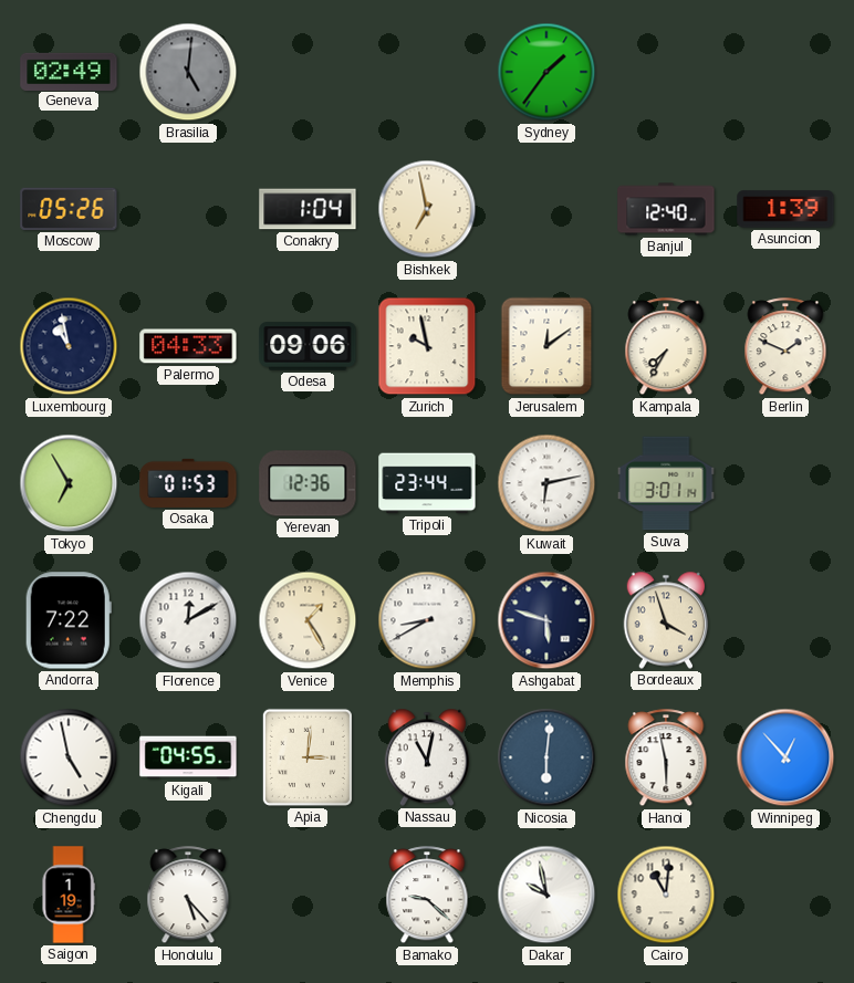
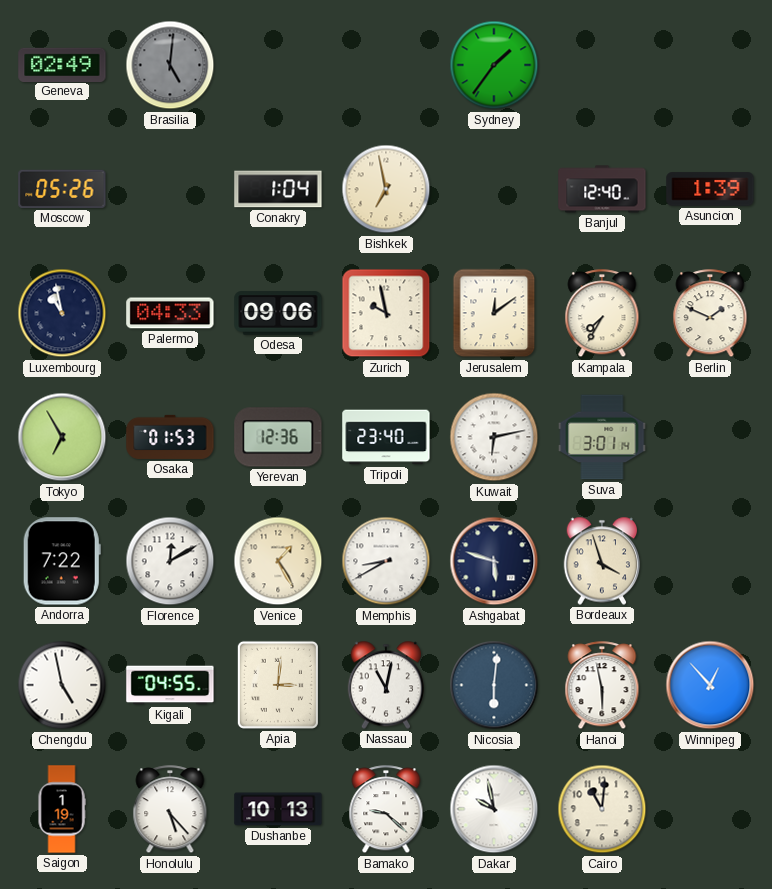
Tripoli: 23:44 -> 23:40 (386, 437)
Dushanbe: none -> 10:13 (278, 809)
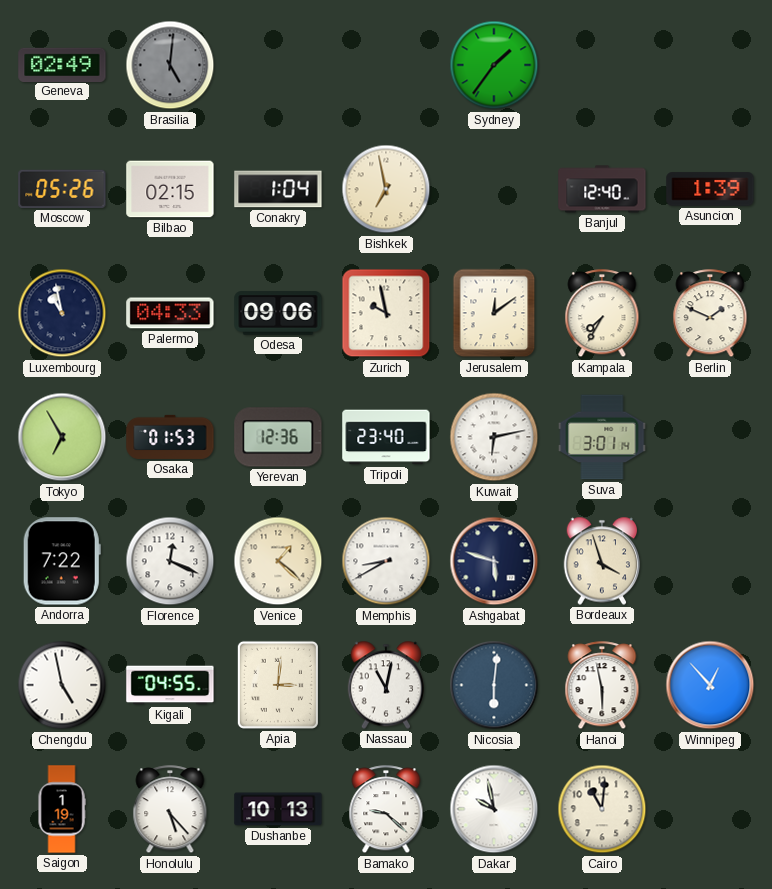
Bilbao: none -> 02:15 (170, 189)
Florence: 12:10 -> 12:19 (170, 561)
Venice: 1:25 -> 1:22 (278, 561)
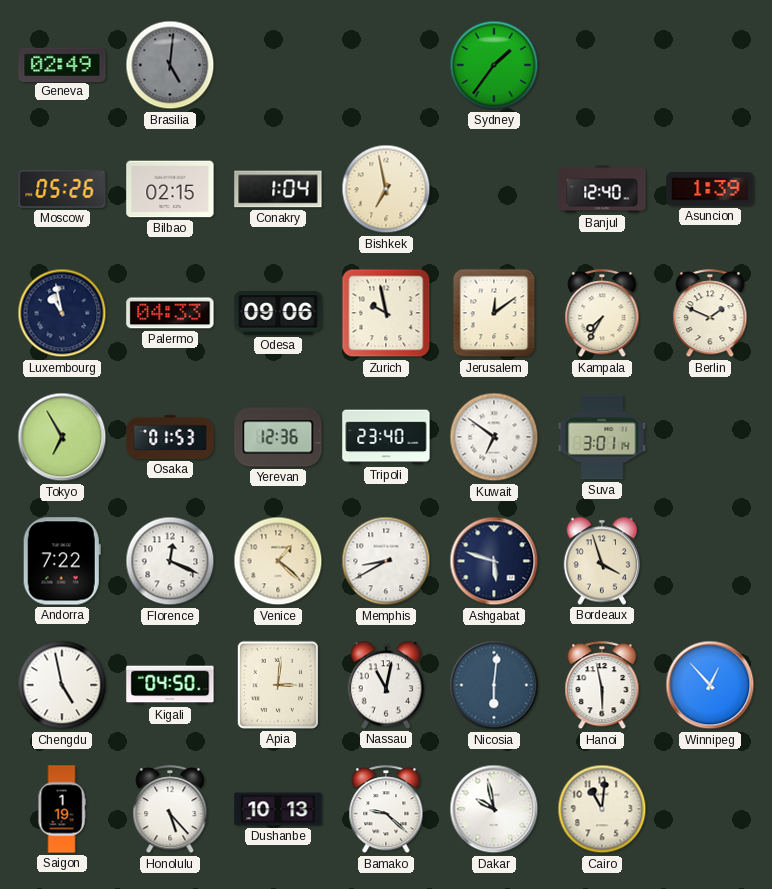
Kuwait: 6:13 -> 6:51 (494, 437)
Kigali: 04:55 -> 04:50 (170, 685)
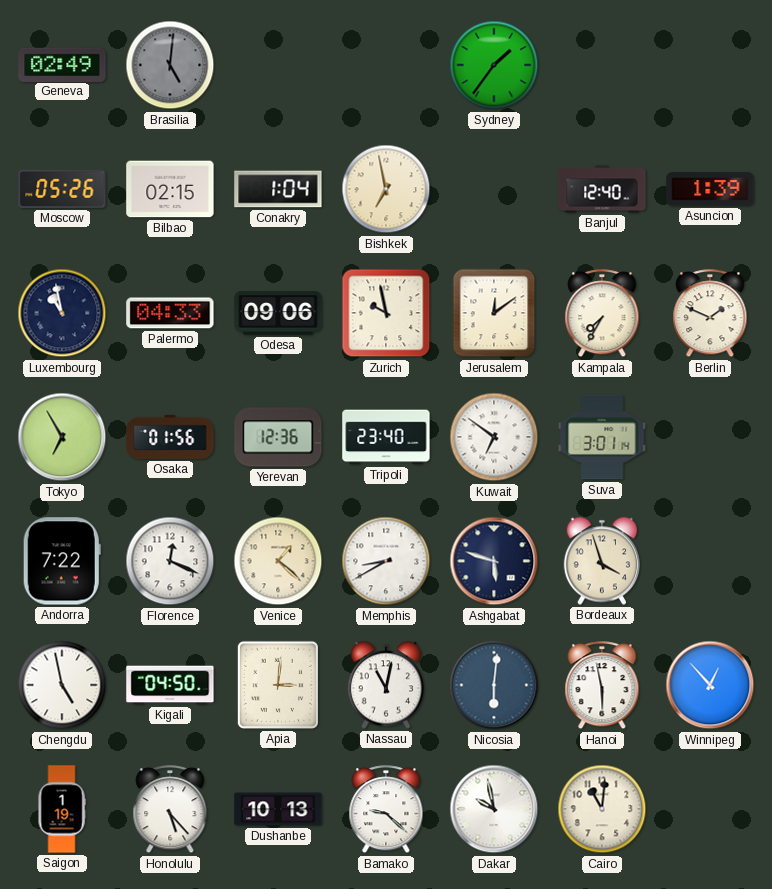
Osaka: 01:53 -> 01:56 (170, 437)
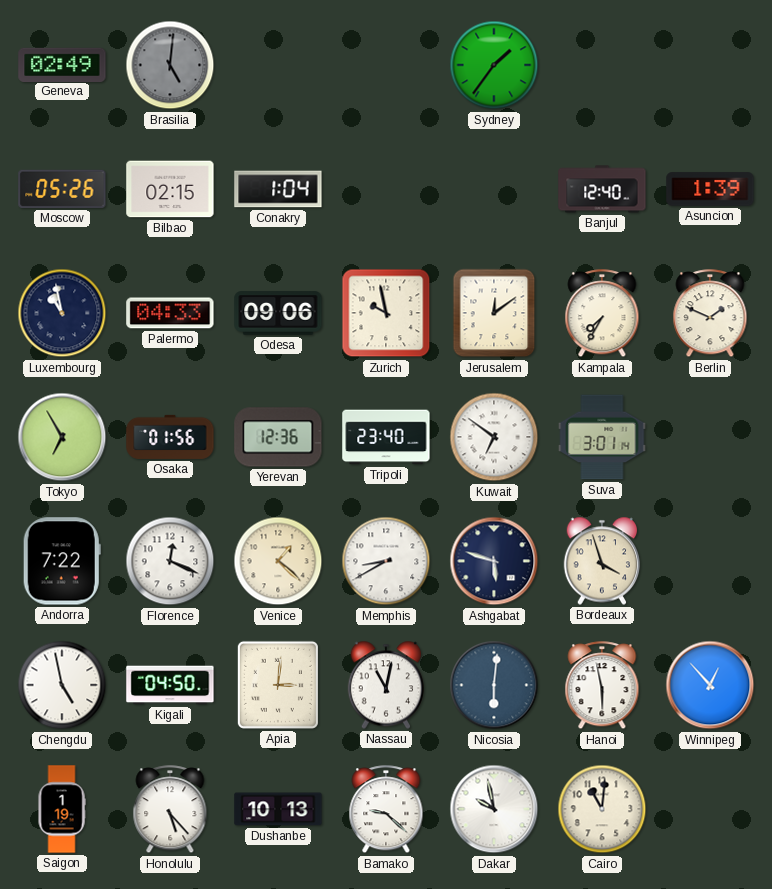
Bishkek: 6:58 -> none (386, 189)
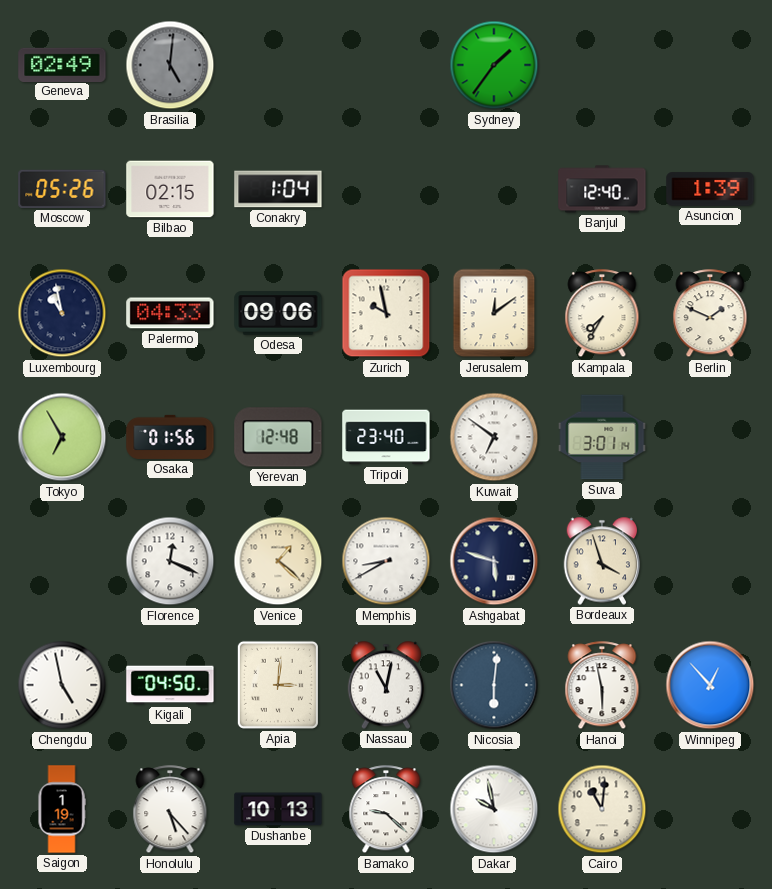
Yerevan: 12:36 -> 12:48 (278, 437)
Andorra: 7:22 -> none (62, 561)
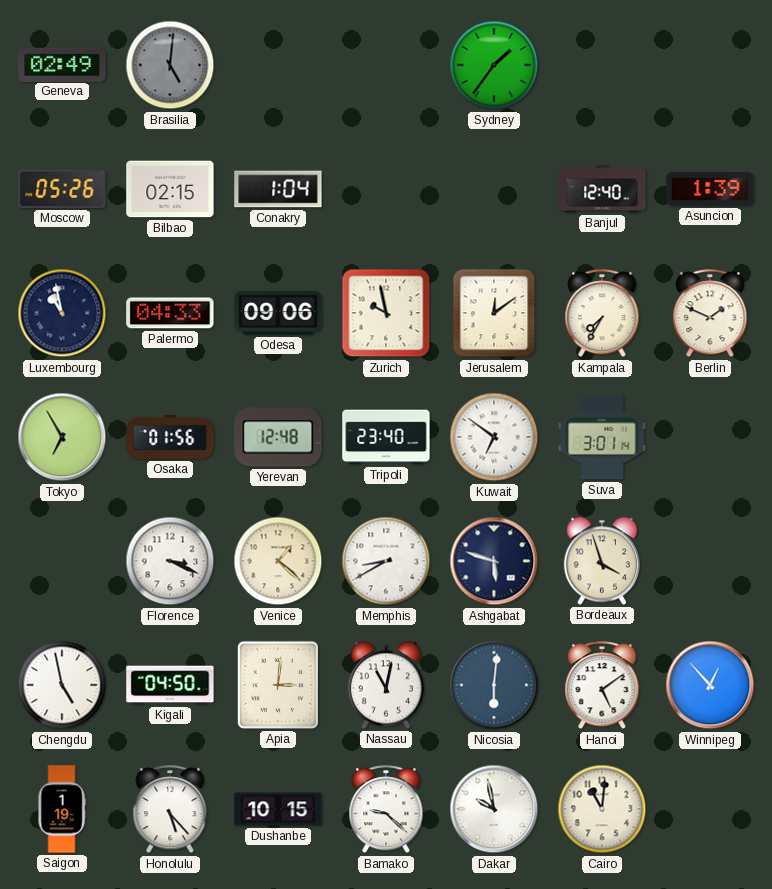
Florence: 12:19 -> 3:19 (170, 561)
Hanoi: 5:58 -> 5:09 (602, 686)
Dushanbe: 10:13 -> 10:15 (278, 809)
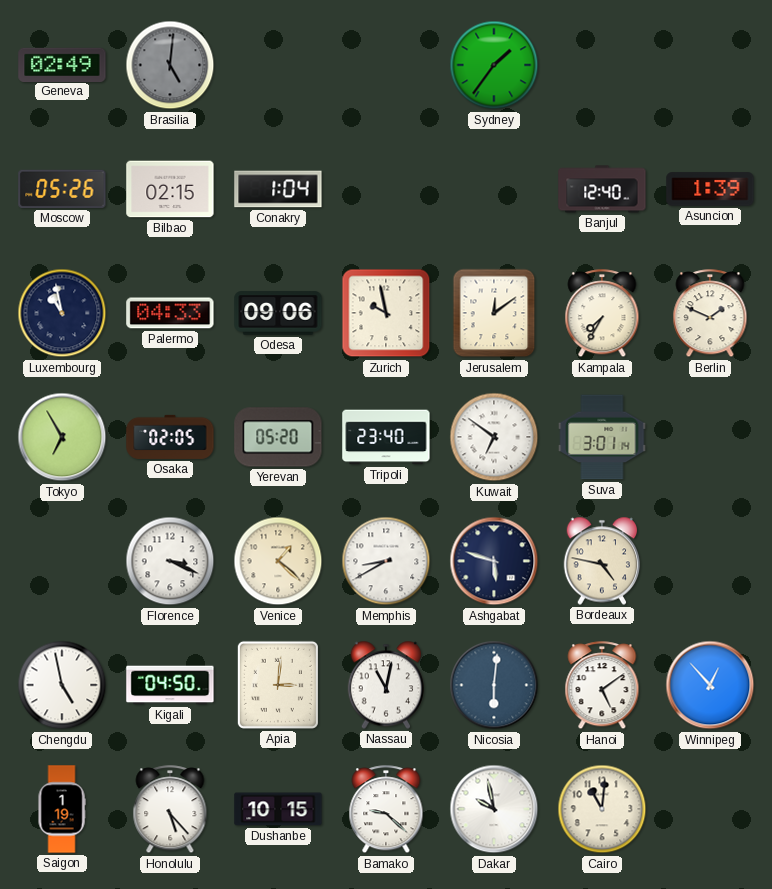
Osaka: 01:56 -> 02:05 (170, 437)
Yerevan: 12:48 -> 05:20 (278, 437)
Bordeaux: 3:57 -> 4:47 (602, 561)
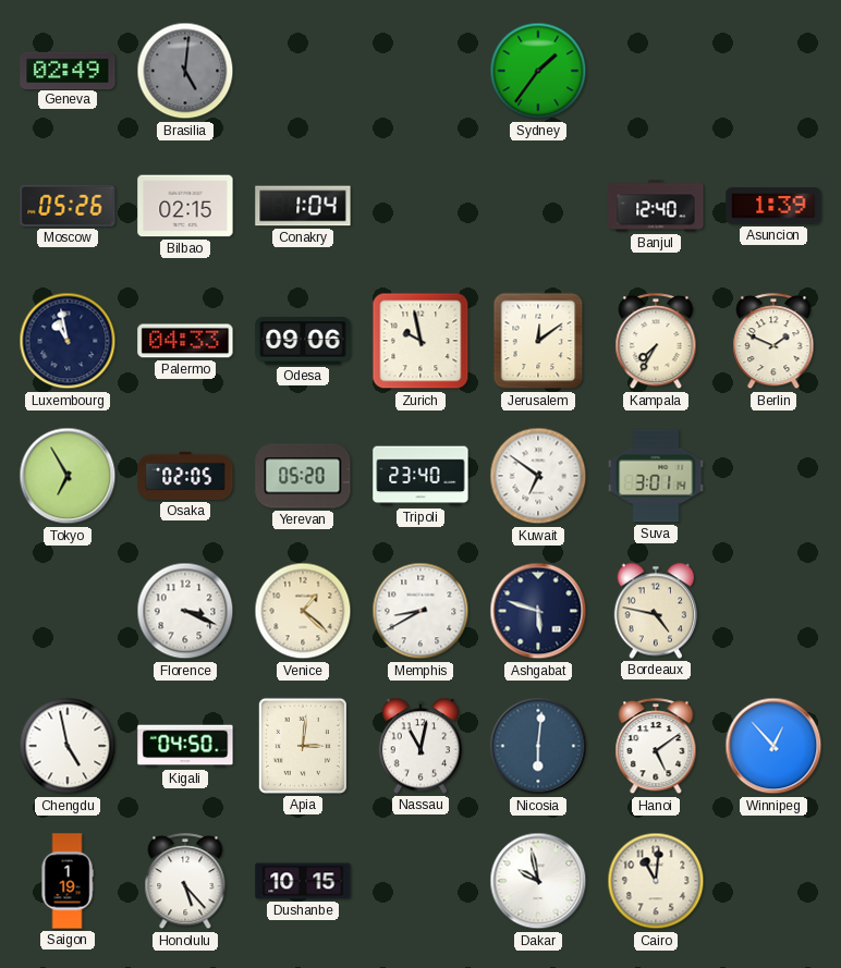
Bamako: 9:22 -> none (386, 810)
